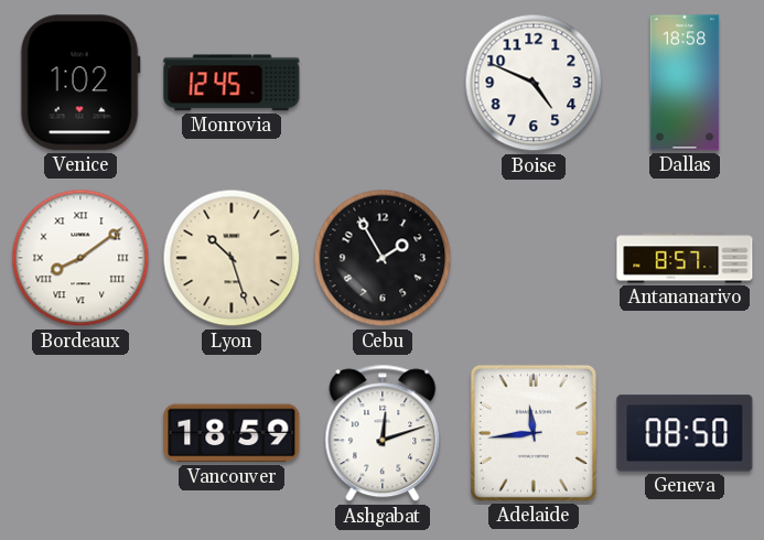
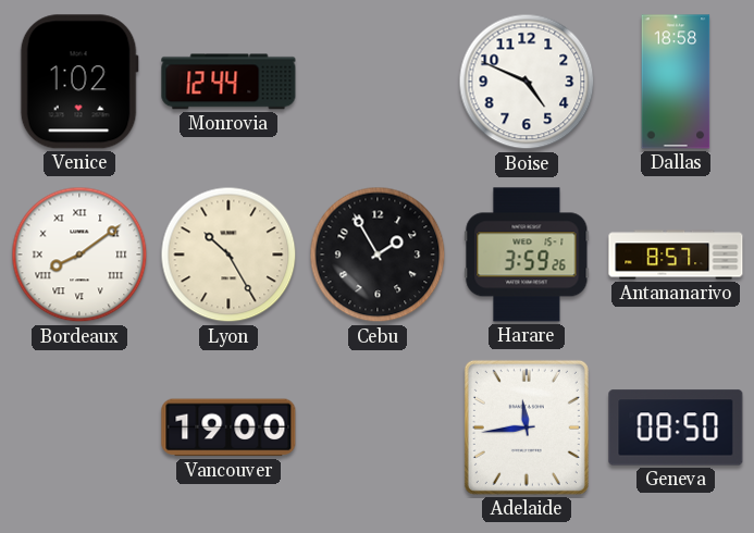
Monrovia: 12:45 -> 12:44 (228, 82)
Lyon: 10:27 -> 10:25 (228, 255)
Harare: none -> 3:59 (527, 255)
Vancouver: 18:59 -> 19:00 (228, 427)
Ashgabat: 12:12 -> none (383, 433)
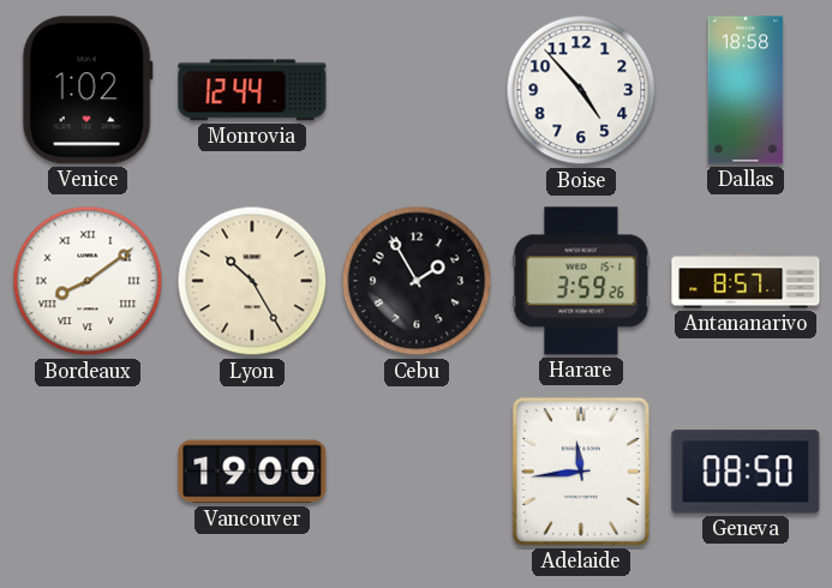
Boise: 4:49 -> 4:53 (581, 90)
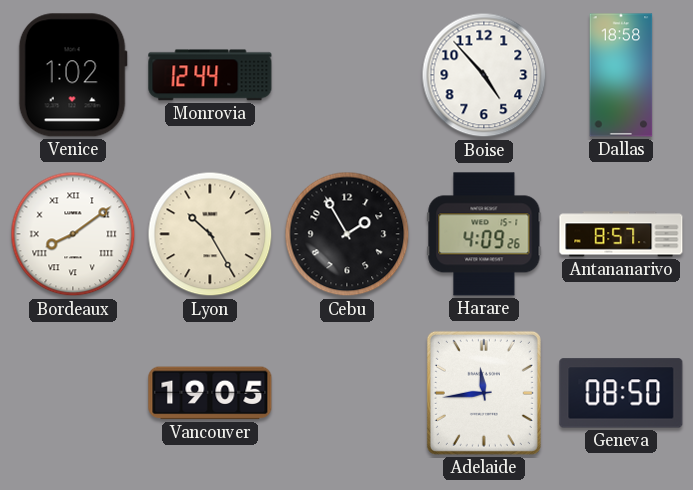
Harare: 3:59 -> 4:09 (484, 234)
Vancouver: 19:00 -> 19:05 (210, 393)
